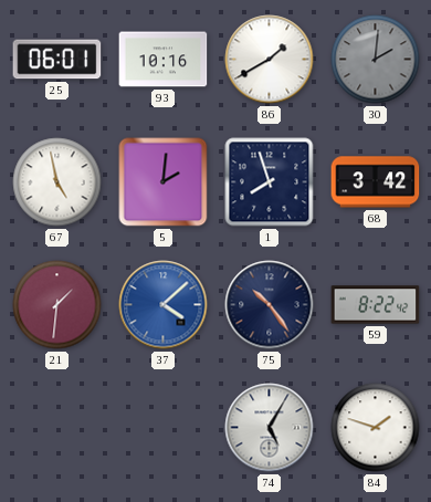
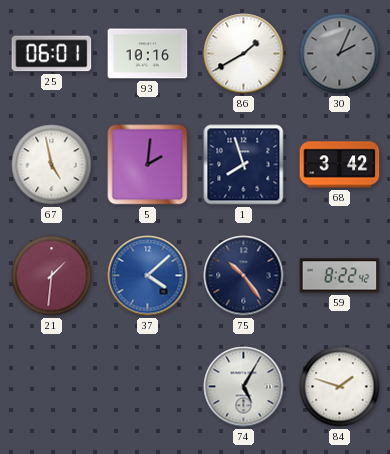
30: 2:01 -> 2:04 (340, 54)
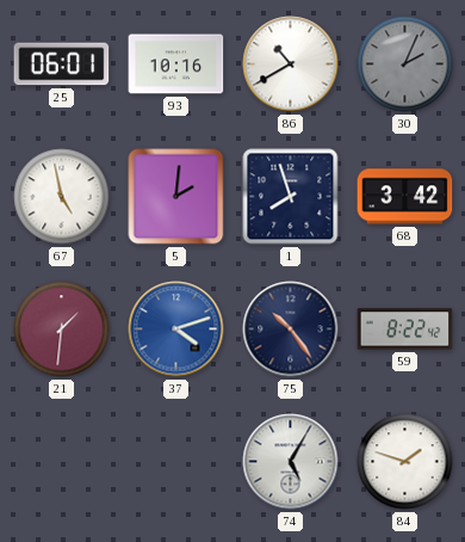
86: 1:40 -> 10:40 (291, 64)
37: 4:08 -> 4:12 (176, 329)
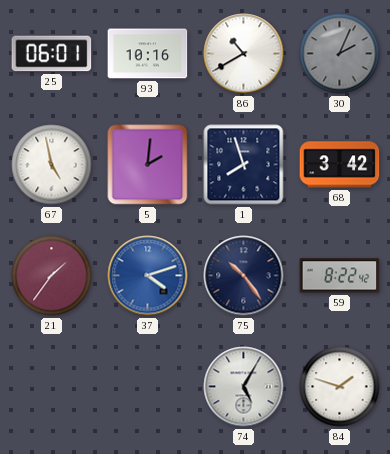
21: 1:31 -> 1:36 (52, 276)
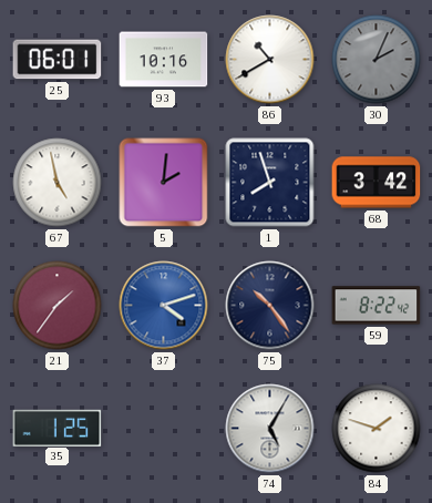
35: none -> 1:25 (58, 428)
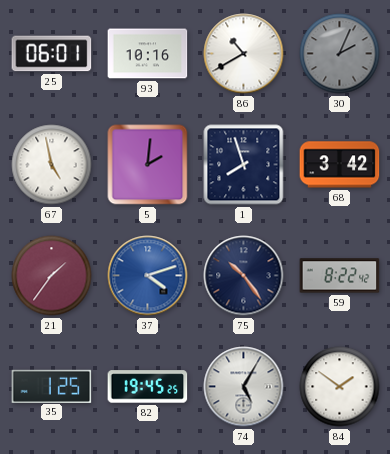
82: none -> 19:45 (148, 387)
84: 1:48 -> 1:51 (340, 387)
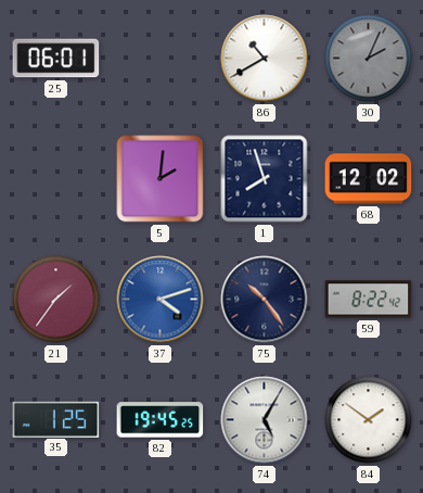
93: 10:16 -> none (148, 54)
67: 4:58 -> none (52, 165)
68: 3:42 -> 12:02 (369, 179)
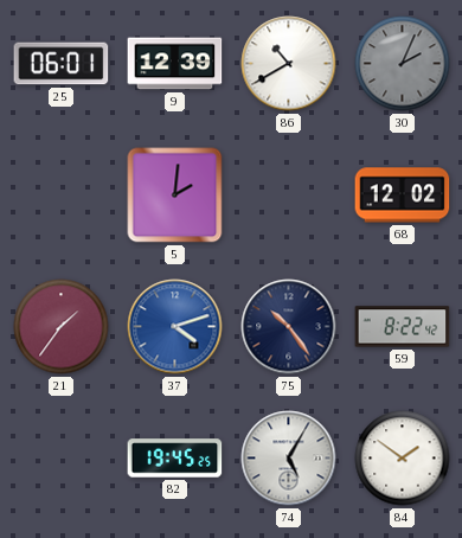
9: none -> 12:39 (175, 64)
1: 7:57 -> none (265, 179)
35: 1:25 -> none (56, 419)
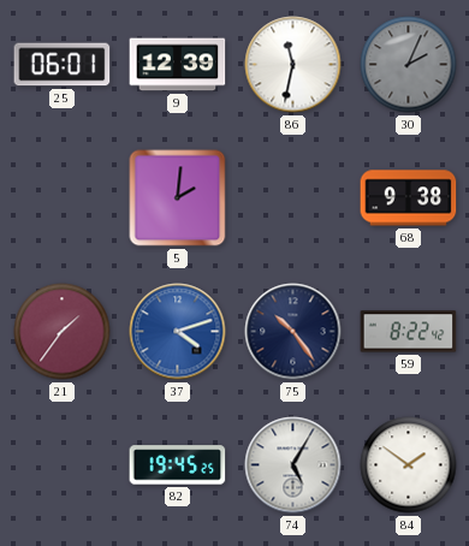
86: 10:40 -> 11:32 (293, 65)
68: 12:02 -> 9:38 (409, 198)
